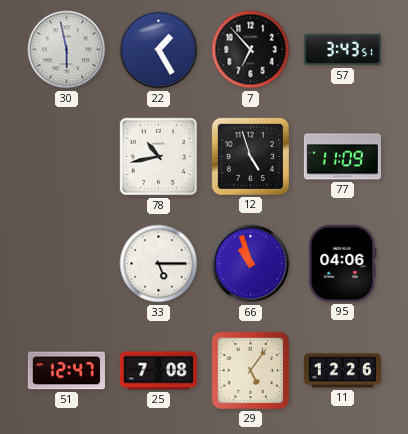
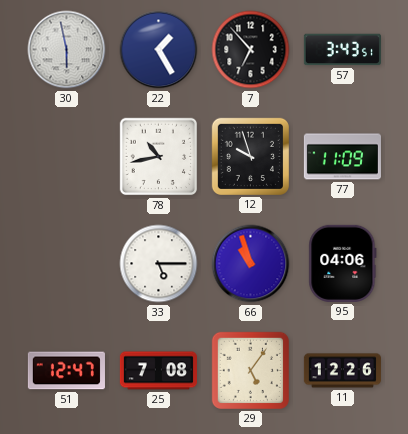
12: 4:57 -> 9:57 (250, 156)
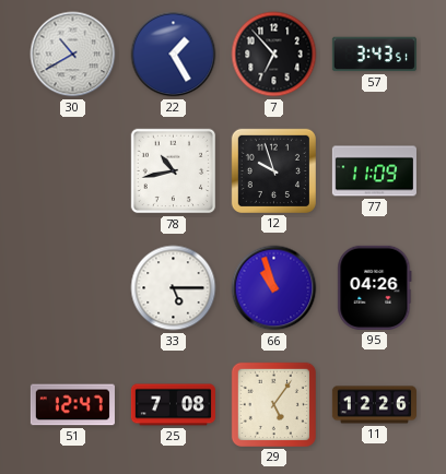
30: 5:58 -> 10:40 (73, 55)
95: 04:06 -> 04:26 (375, 287)
